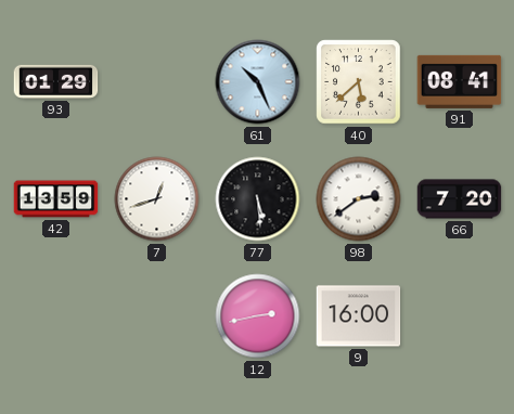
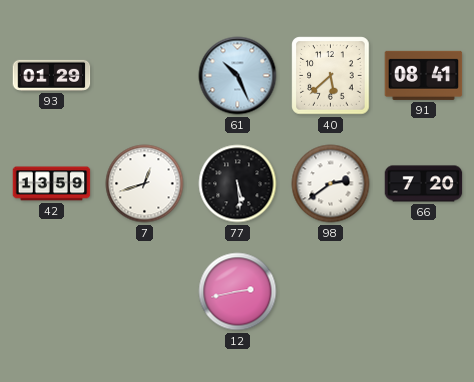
9: 16:00 -> none (359, 316)
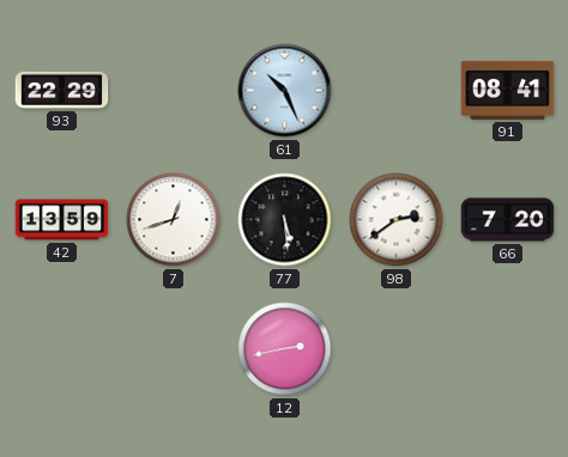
93: 01:29 -> 22:29 (62, 90)
40: 5:38 -> none (331, 76)
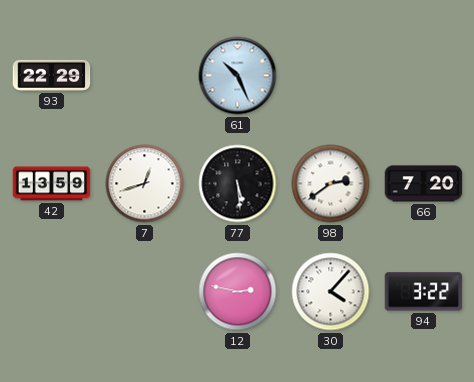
91: 08:41 -> none (508, 90)
12: 2:43 -> 2:47 (238, 292)
30: none -> 4:07 (331, 292)
94: none -> 3:22 (424, 292)
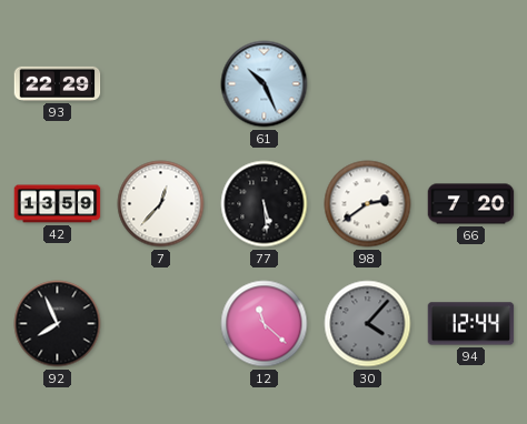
7: 12:42 -> 12:37 (161, 204)
92: none -> 7:56 (58, 324)
12: 2:47 -> 11:22 (265, 324)
30 dial: white -> grey (368, 324)
94: 3:22 -> 12:44 (471, 324)
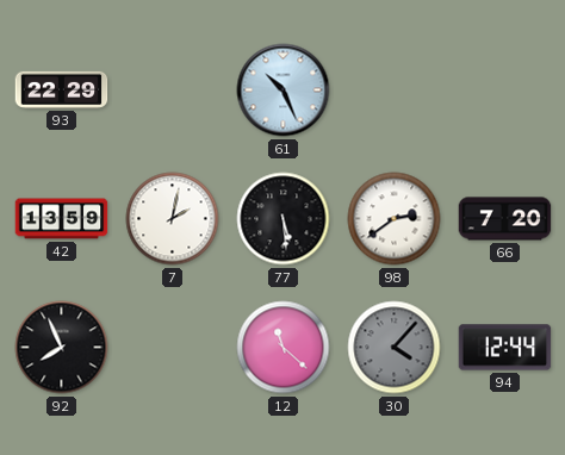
7: 12:37 -> 2:02 (173, 219)
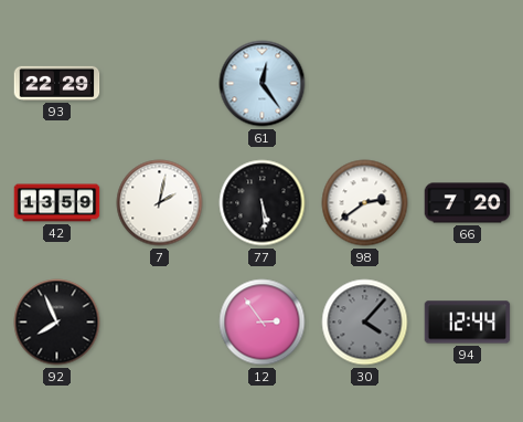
61: 10:26 -> 12:24 (263, 84)
12: 11:22 -> 2:54 (263, 323)
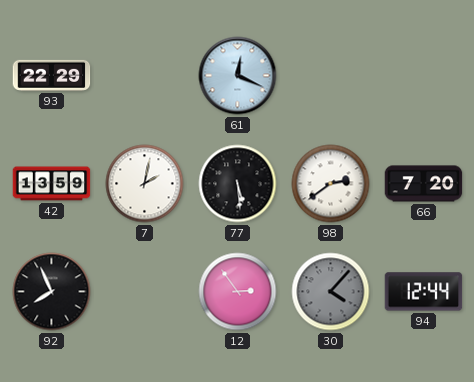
61: 12:24 -> 12:19 (238, 76)
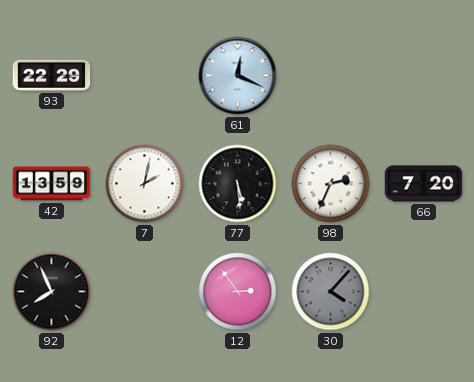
98: 2:39 -> 2:34 (331, 184)
94: 12:44 -> none (424, 292)
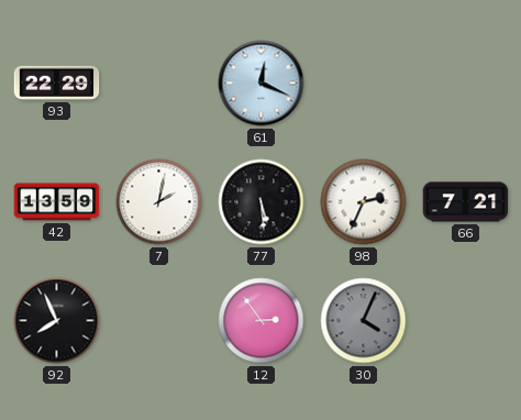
66: 7:20 -> 7:21 (466, 202)
30: 4:07 -> 4:04 (364, 321)
